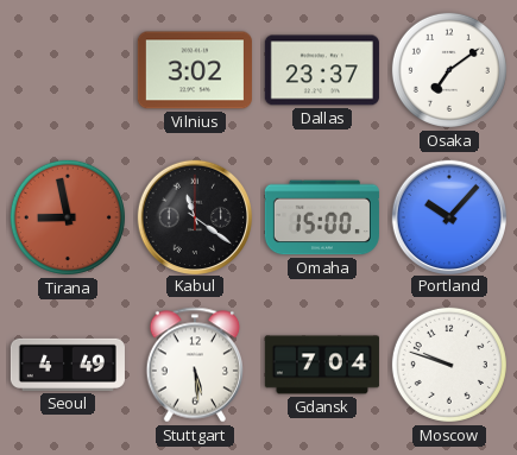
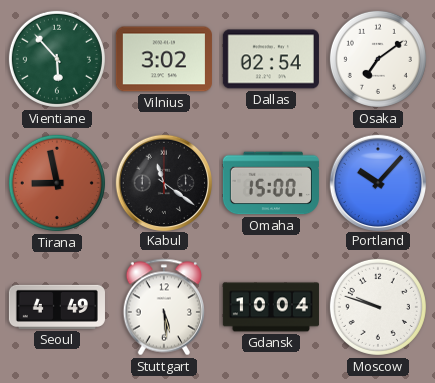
Vientiane: none -> 5:53 (57, 59)
Dallas: 23:37 -> 02:54 (271, 59)
Gdansk: 7:04 -> 10:04 (271, 307)
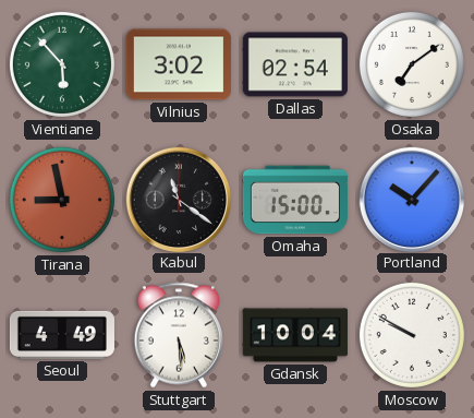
Moscow: 9:48 -> 9:50 (412, 335)
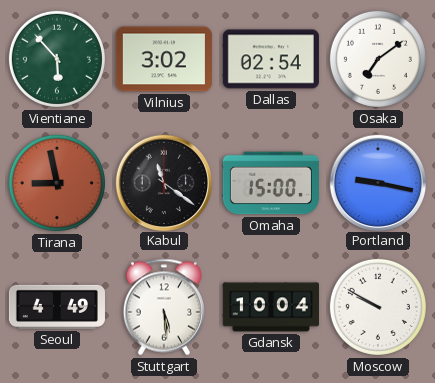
Portland: 10:07 -> 9:17 (377, 182)
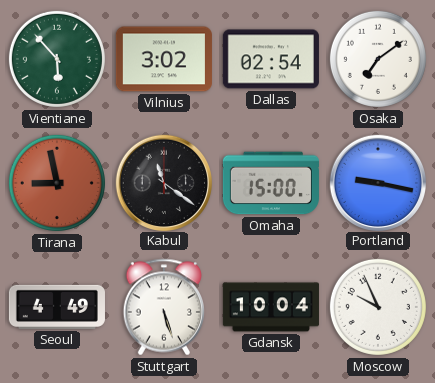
Stuttgart: 5:29 -> 5:27 (163, 307)
Moscow: 9:50 -> 9:56 (378, 307)
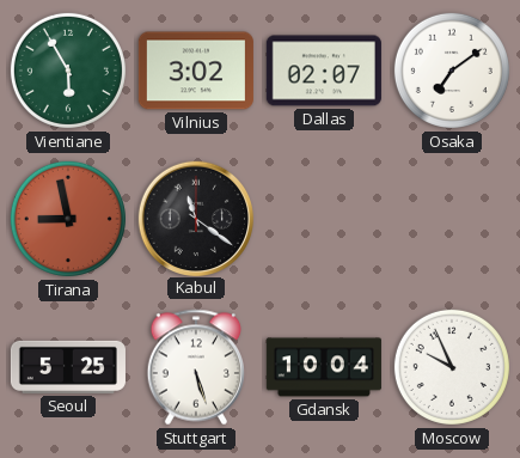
Vientiane: 5:53 -> 5:55 (68, 71)
Dallas: 02:54 -> 02:07 (324, 71)
Omaha: 15:00 -> none (271, 183)
Portland: 9:17 -> none (377, 182)
Seoul: 4:49 -> 5:25 (68, 367)
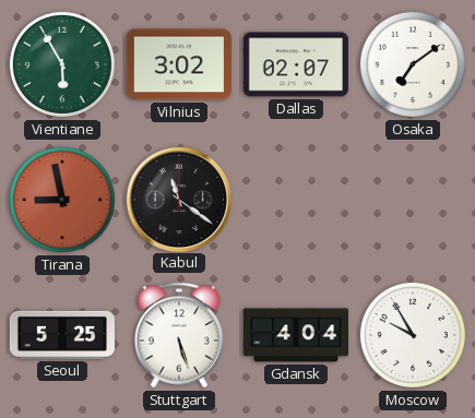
Gdansk: 10:04 -> 4:04 (296, 335)
Moscow: 9:56 -> 9:55 (413, 335)
